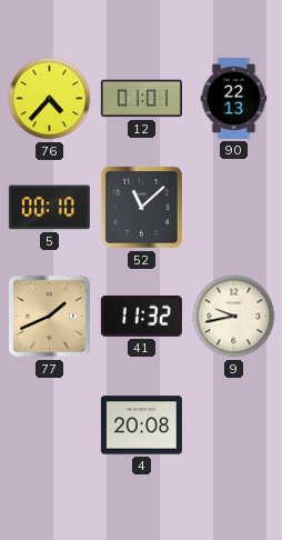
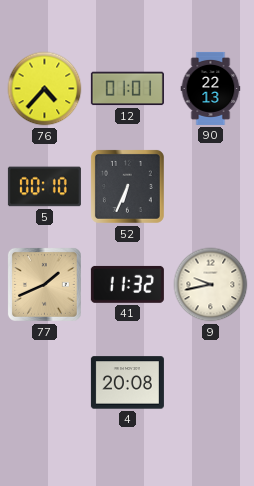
52: 11:08 -> 6:34 (127, 186)
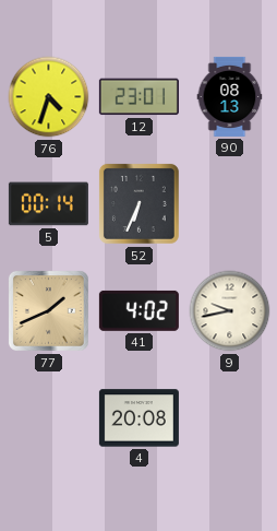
76: 4:37 -> 4:33 (49, 97)
12: 01:01 -> 23:01 (138, 97)
90: 22:13 -> 08:13 (230, 96)
5: 00:10 -> 00:14 (48, 204)
41: 11:32 -> 4:02 (138, 310)
